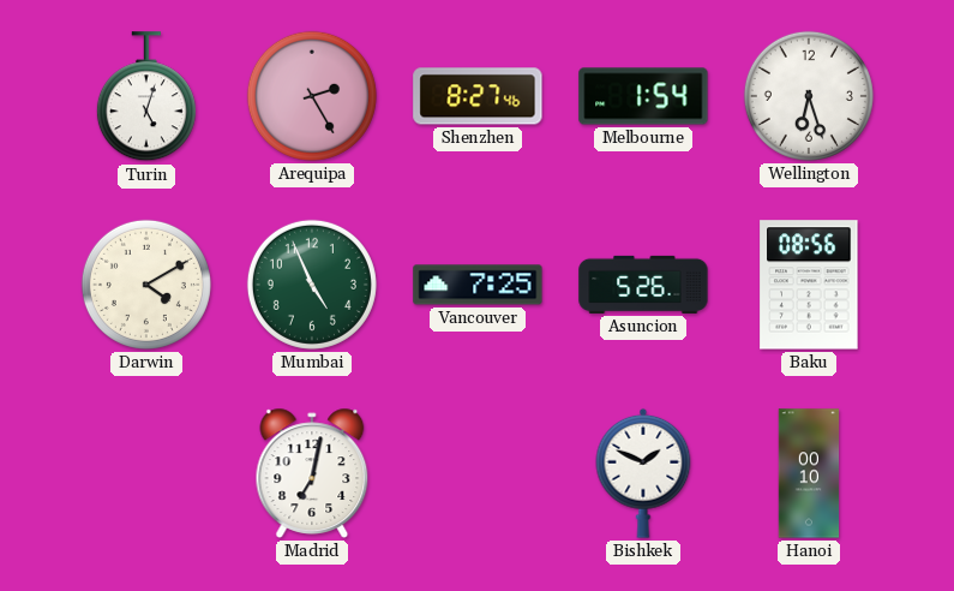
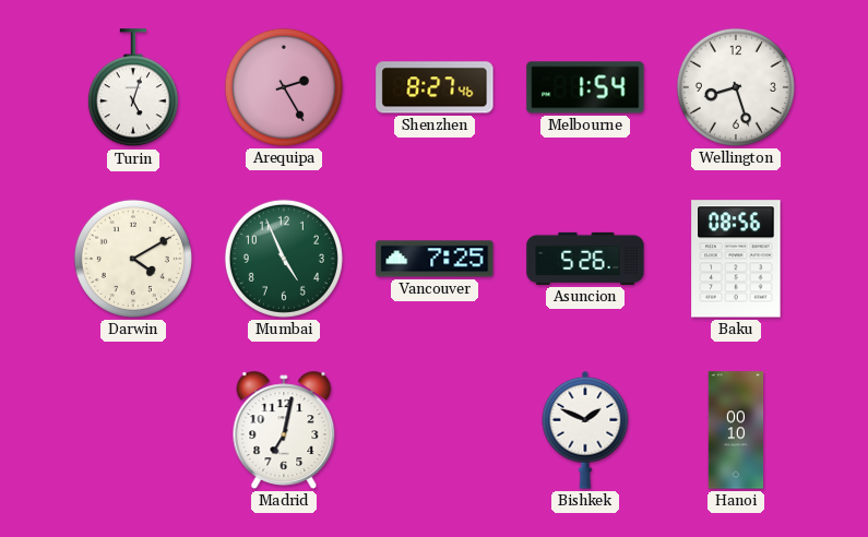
Wellington: 6:27 -> 8:27 (736, 87)
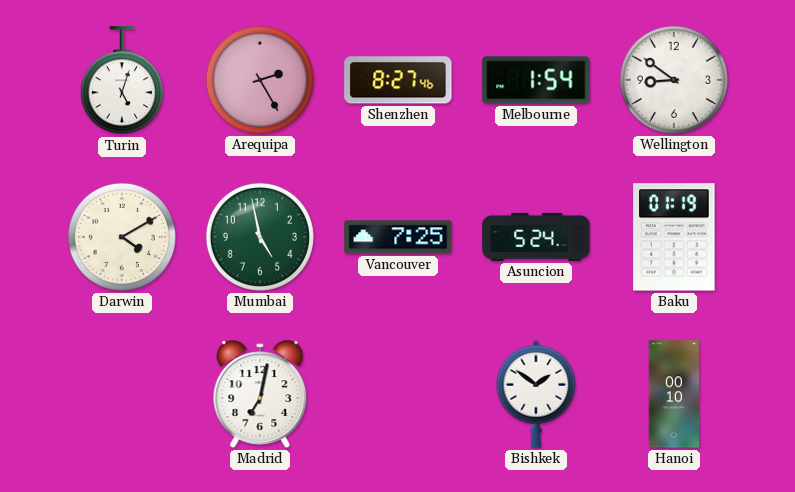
Wellington: 8:27 -> 8:51 (674, 80)
Mumbai: 4:56 -> 4:58 (260, 237)
Asuncion: 5:26 -> 5:24 (536, 237)
Baku: 08:56 -> 01:19 (674, 237)
Bishkek: 1:49 -> 1:51 (536, 394)
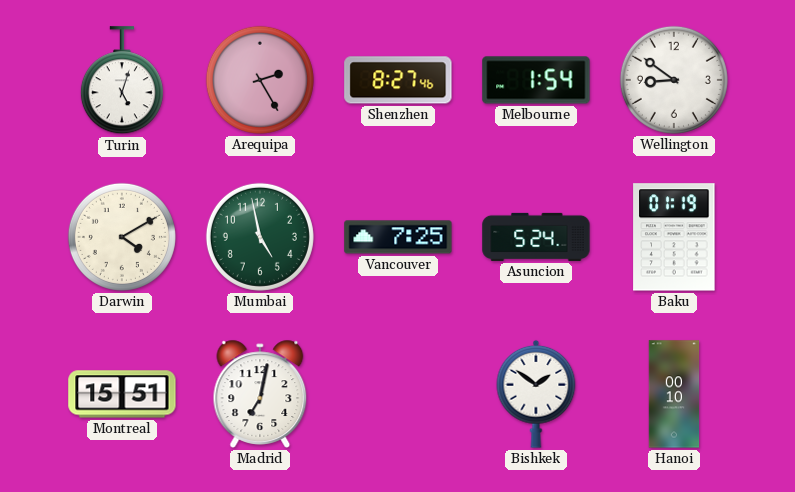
Montreal: none -> 15:51 (122, 394)
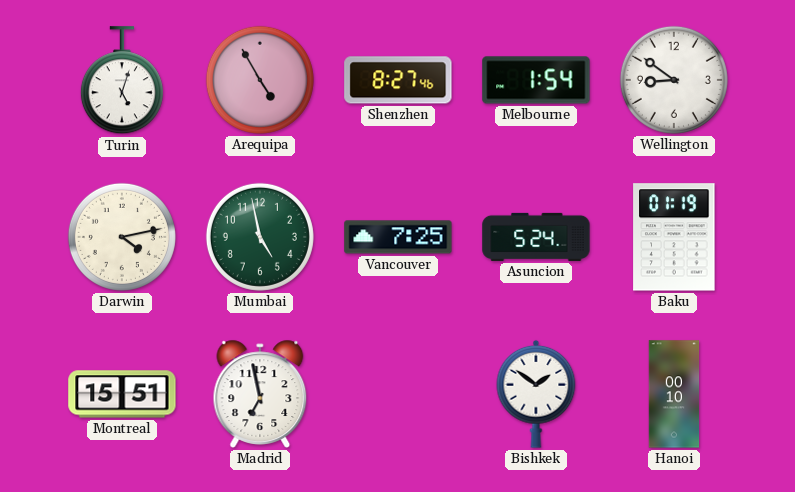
Arequipa: 2:25 -> 4:55 (260, 80)
Darwin: 4:10 -> 4:13 (122, 237)
Madrid: 7:02 -> 6:58 (260, 394)
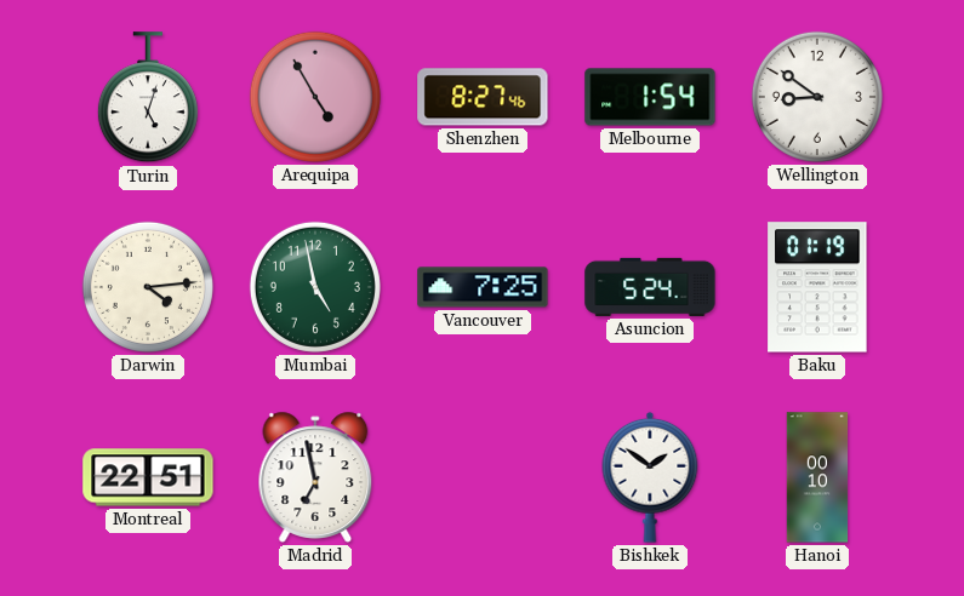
Darwin: 4:13 -> 4:14 (148, 287)
Montreal: 15:51 -> 22:51 (148, 477)
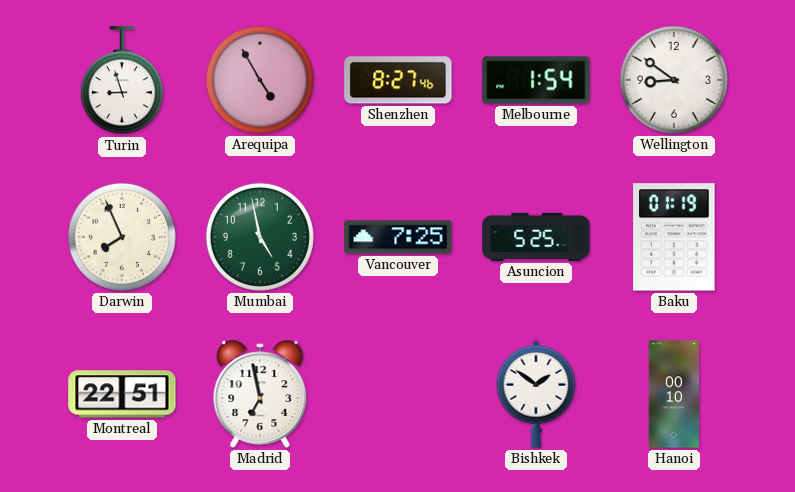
Turin: 5:03 -> 8:57 (122, 81)
Darwin: 4:14 -> 7:56 (122, 237)
Asuncion: 5:24 -> 5:25 (536, 237)
